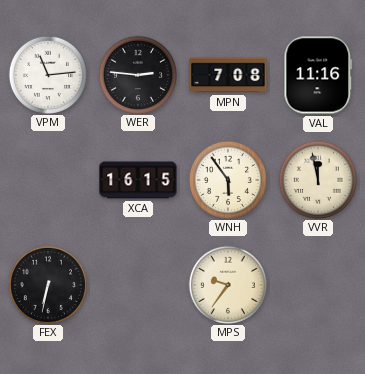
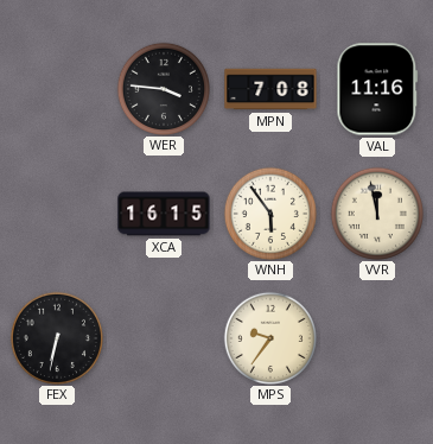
VPM: 11:14 -> none (47, 74)
WER: 2:46 -> 3:46 (163, 88)
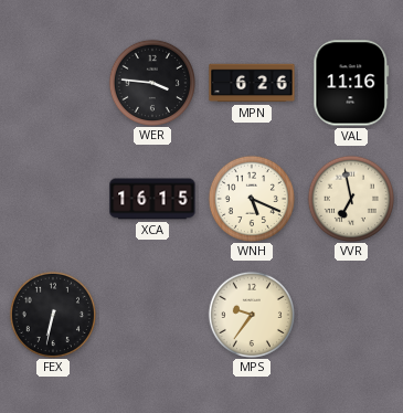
MPN: 7:08 -> 6:26 (252, 83)
WNH: 5:54 -> 5:19 (251, 198)
VVR: 11:58 -> 6:58 (350, 198)
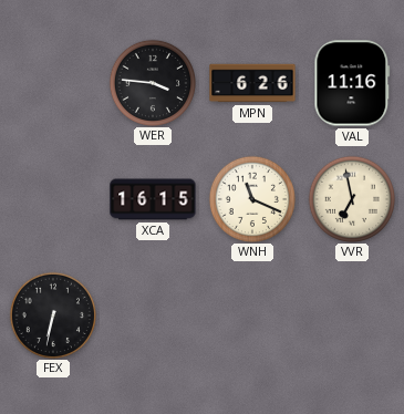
WNH: 5:19 -> 11:19 (251, 198)
MPS: 9:36 -> none (251, 314)
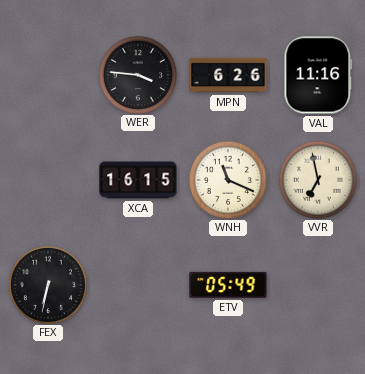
ETV: none -> 05:49 (228, 285)
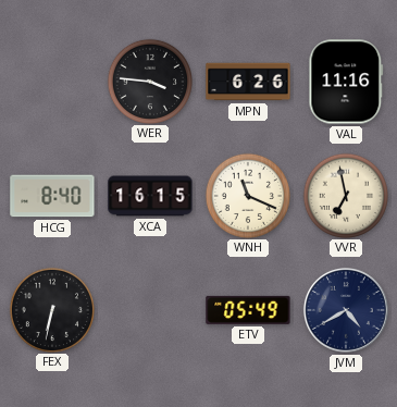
HCG: none -> 8:40 (52, 196)
JVM: none -> 4:40 (346, 310)
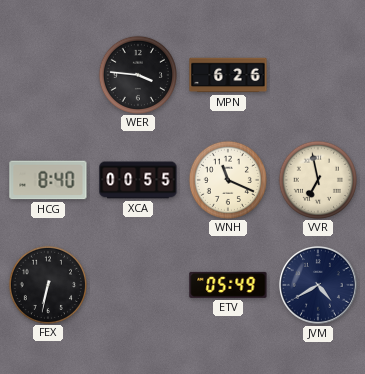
VAL: 11:16 -> none (346, 82)
XCA: 16:15 -> 00:55 (138, 180)
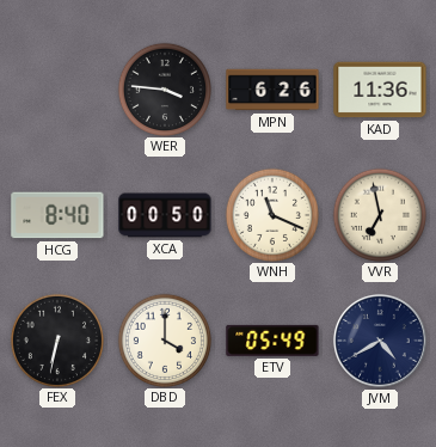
KAD: none -> 11:36 (380, 90)
XCA: 00:55 -> 00:50 (165, 215)
DBD: none -> 4:00 (164, 339)
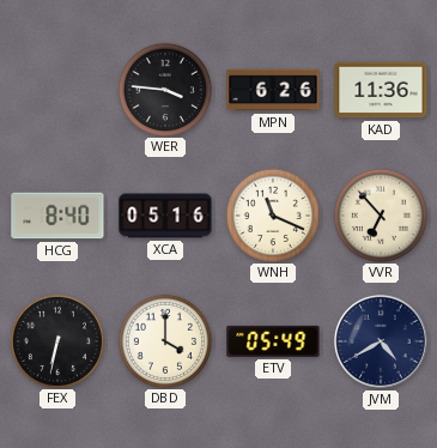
XCA: 00:50 -> 05:16 (165, 216)
VVR: 6:58 -> 6:53 (380, 214)
